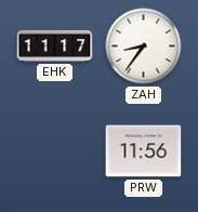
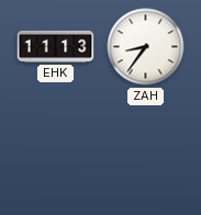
EHK: 11:17 -> 11:13 (56, 46)
PRW: 11:56 -> none (144, 151)
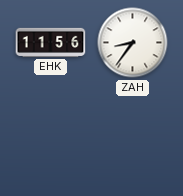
EHK: 11:13 -> 11:56 (51, 42)
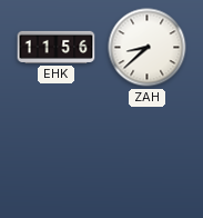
ZAH: 8:36 -> 8:38 (148, 48)
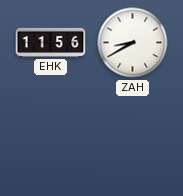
ZAH: 8:38 -> 8:40 (133, 43)
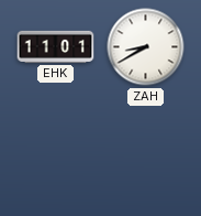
EHK: 11:56 -> 11:01 (56, 46)
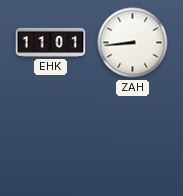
ZAH: 8:40 -> 8:44 (133, 43)
